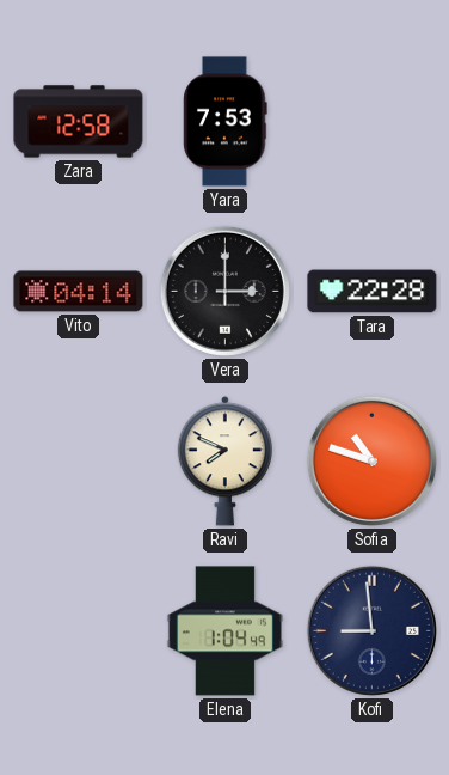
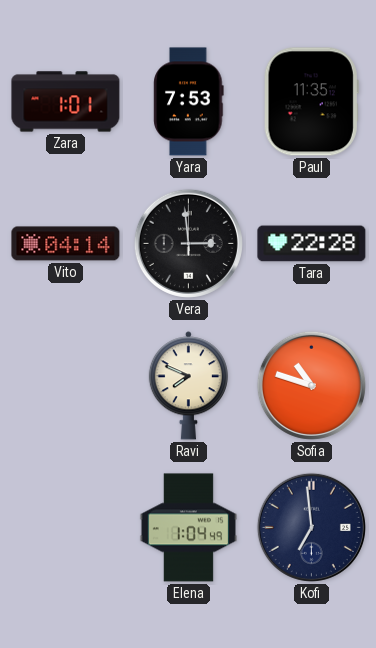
Zara: 12:58 -> 1:01 (66, 102)
Paul: none -> 11:35 (311, 102)
Vera: 3:00 -> 2:59 (188, 243)
Kofi: 8:59 -> 6:59 (311, 527)
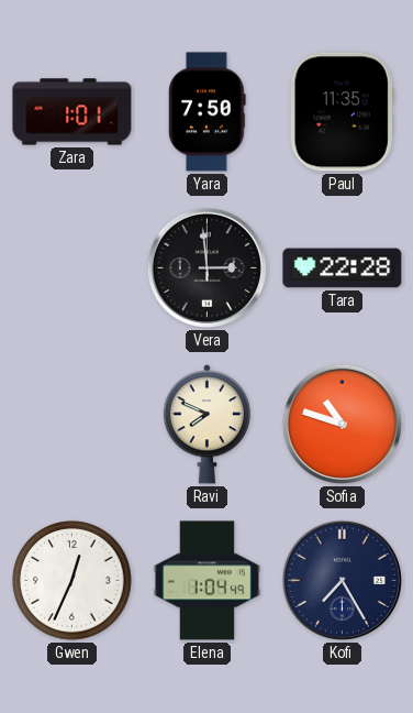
Yara: 7:53 -> 7:50 (208, 112)
Vito: 04:14 -> none (66, 244)
Gwen: none -> 12:34 (72, 581)
Kofi: 6:59 -> 7:25 (342, 580)
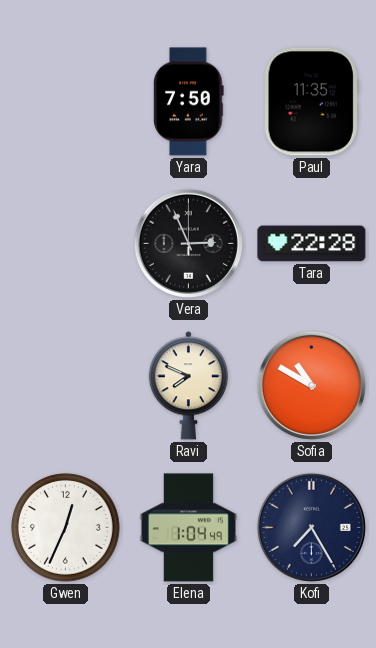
Zara: 1:01 -> none (72, 112)
Vera: 2:59 -> 2:56 (188, 243)
Sofia: 10:48 -> 10:50 (311, 385)
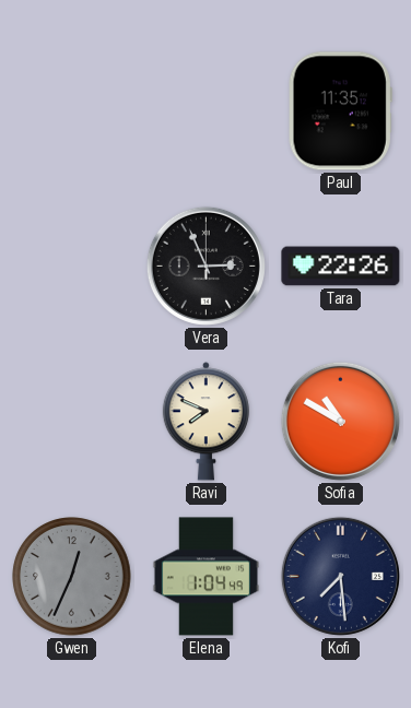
Yara: 7:50 -> none (189, 102)
Tara: 22:28 -> 22:26 (341, 267)
Gwen dial: white -> grey (72, 577)
Kofi: 7:25 -> 7:29 (340, 576)
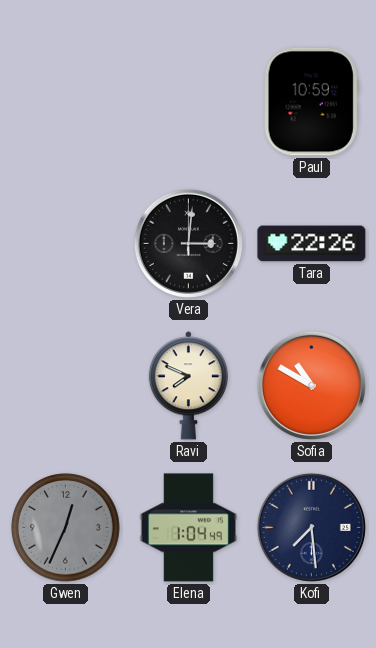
Paul: 11:35 -> 10:59 (311, 102)
Vera: 2:56 -> 3:01 (188, 243)
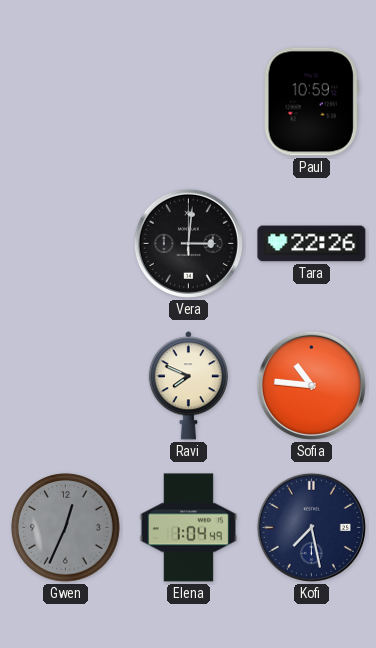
Sofia: 10:50 -> 10:46 (311, 385)
Kofi: 7:29 -> 7:28 (311, 527)
